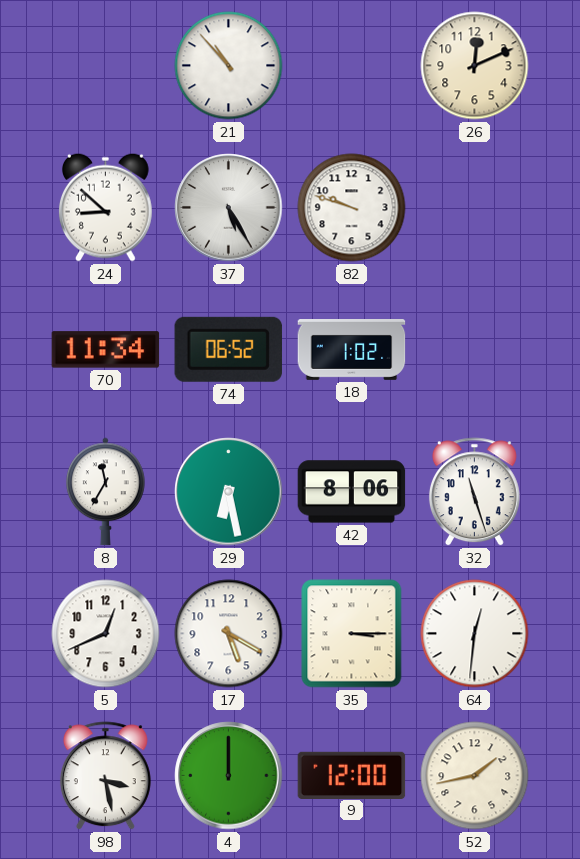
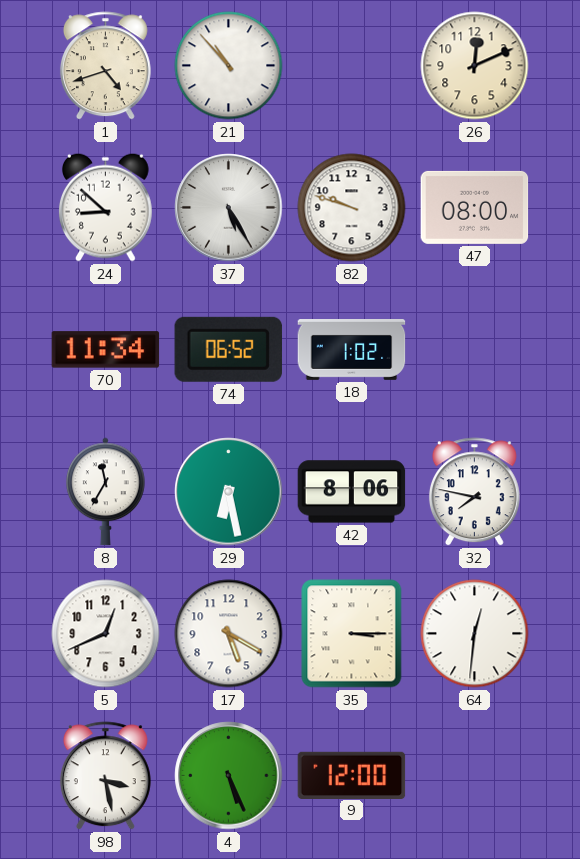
1: none -> 4:42 (105, 66)
47: none -> 08:00 (475, 207)
32: 11:27 -> 7:47 (474, 492)
4: 12:00 -> 5:26 (229, 776)
52: 1:43 -> none (475, 776)
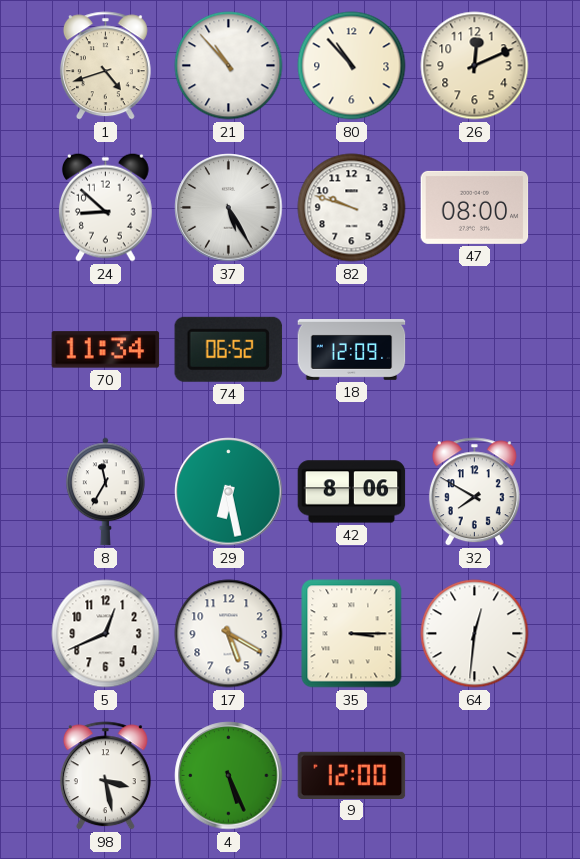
80: none -> 10:53 (352, 66)
18: 1:02 -> 12:09 (352, 350)
32: 7:47 -> 7:50 (474, 492)
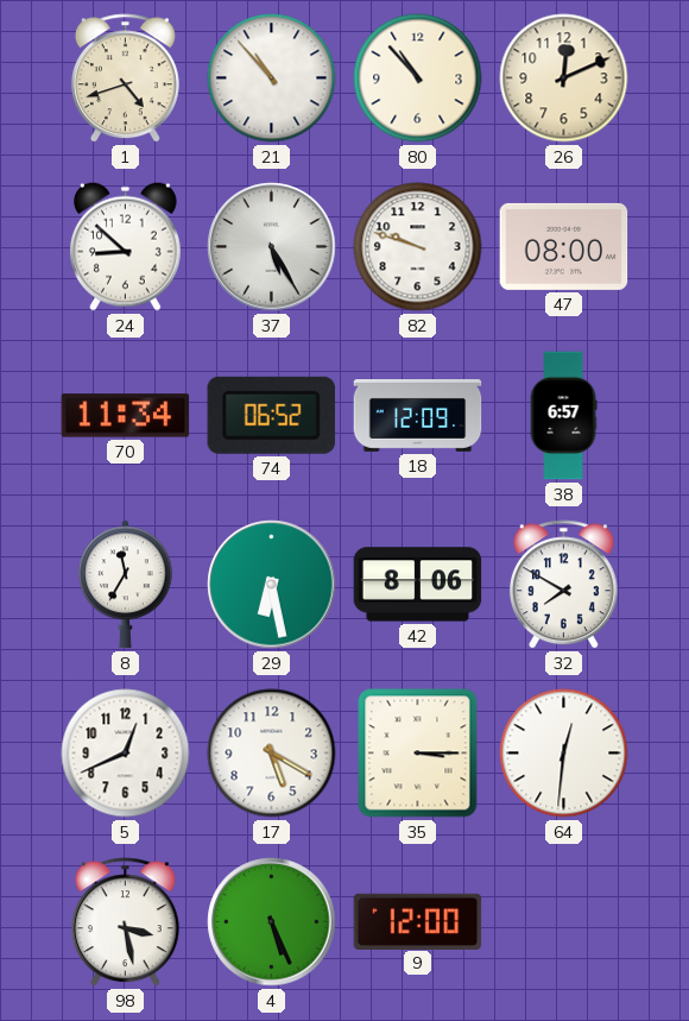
38: none -> 6:57 (563, 416)
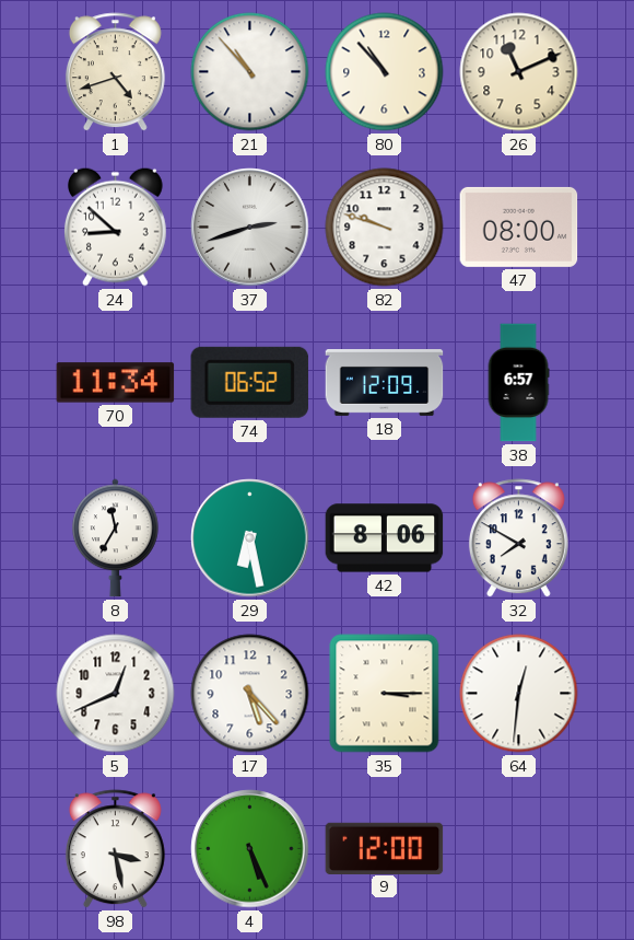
26: 12:11 -> 11:11 (519, 72)
37: 5:25 -> 2:42 (250, 228)
17: 5:20 -> 5:23 (250, 694)
